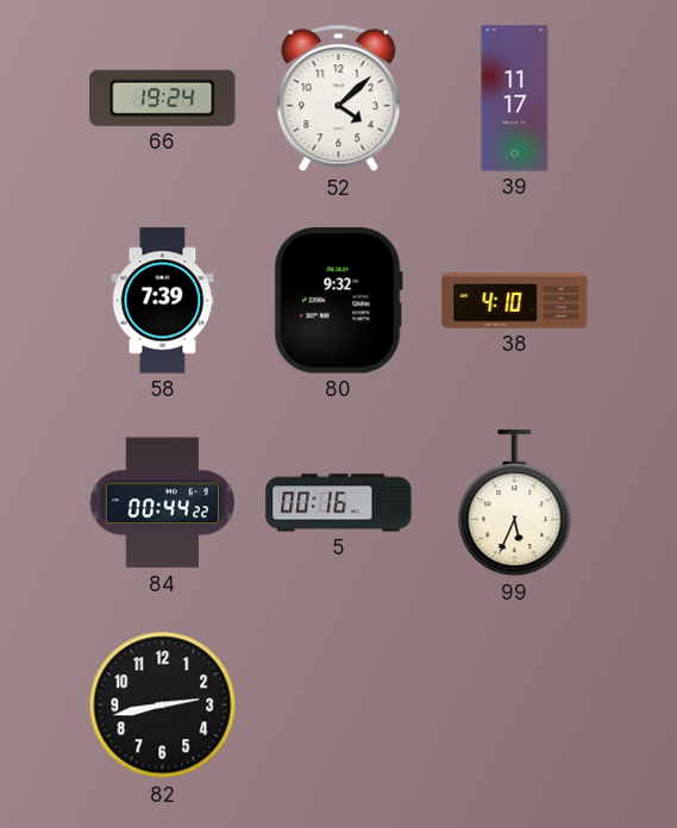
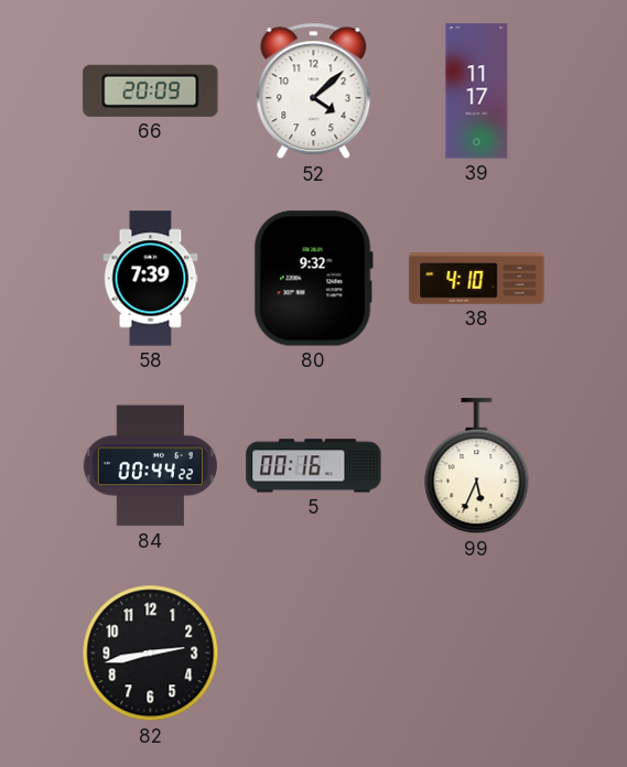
66: 19:24 -> 20:09 (151, 90)
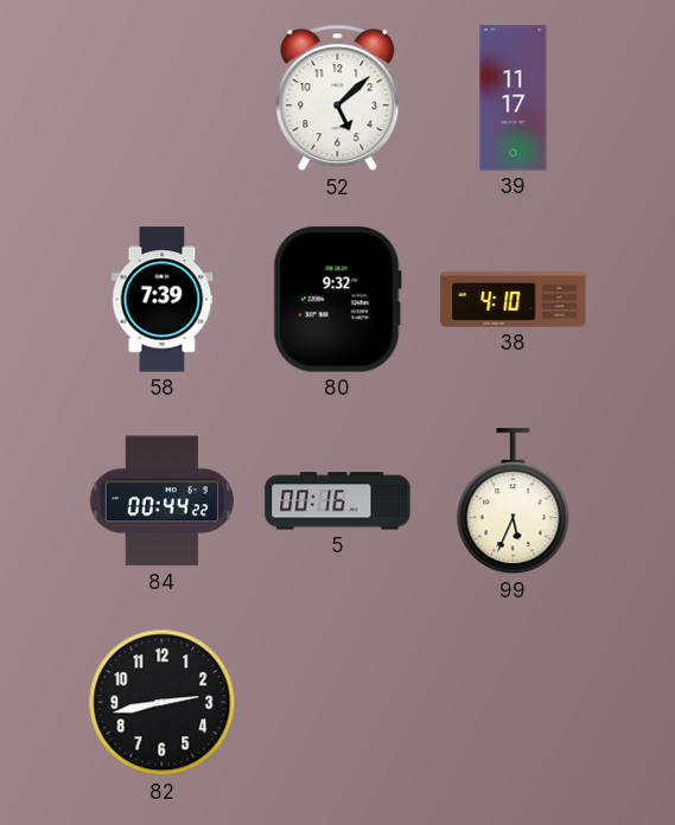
66: 20:09 -> none (151, 90)
52: 4:08 -> 5:08 (338, 98)
